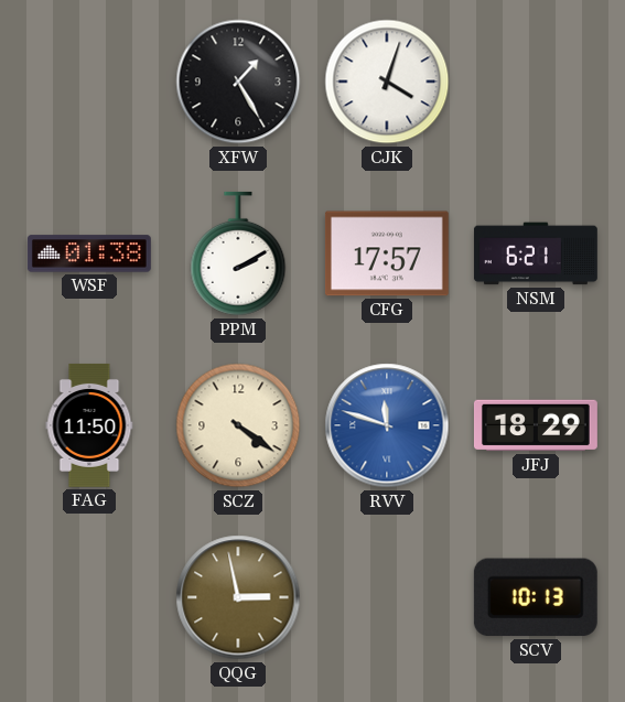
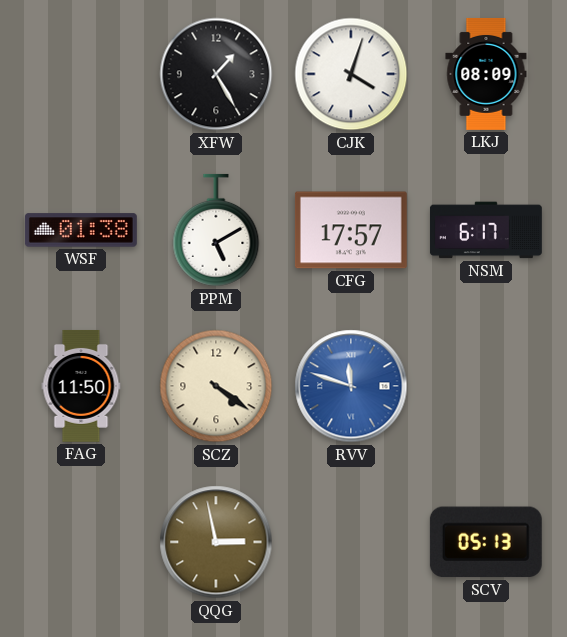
LKJ: none -> 08:09 (486, 74)
PPM: 2:10 -> 5:10 (216, 230)
NSM: 6:21 -> 6:17 (486, 230)
JFJ: 18:29 -> none (536, 425)
SCV: 10:13 -> 05:13 (486, 542)
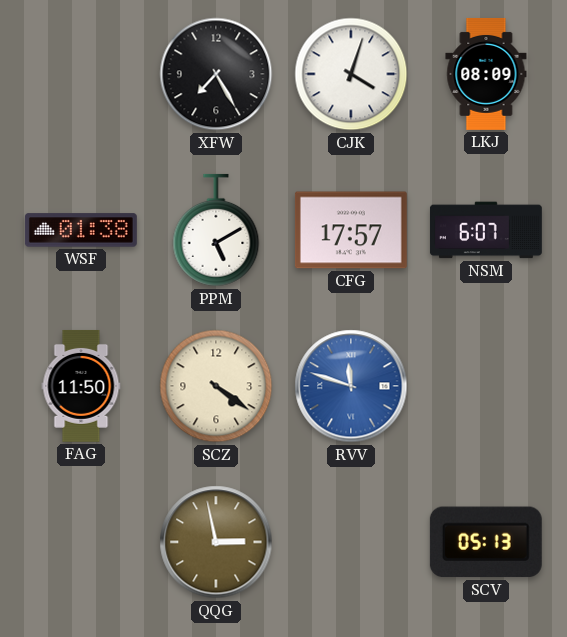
XFW: 1:25 -> 7:25 (216, 74)
NSM: 6:17 -> 6:07 (486, 230)
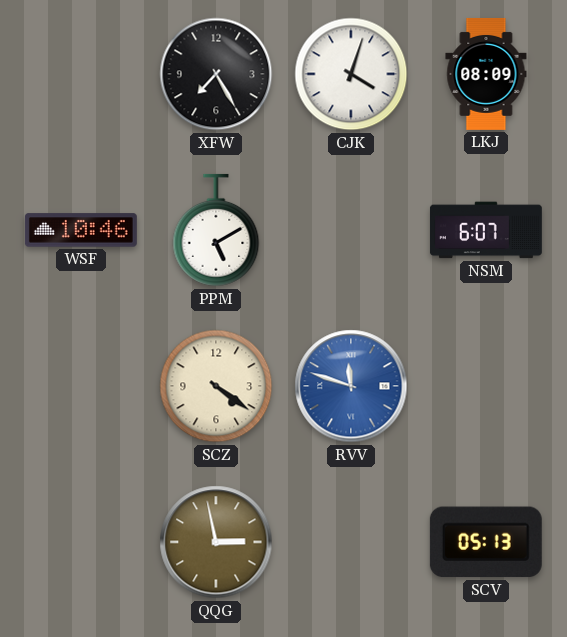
WSF: 01:38 -> 10:46 (81, 230)
CFG: 17:57 -> none (351, 230)
FAG: 11:50 -> none (81, 386)
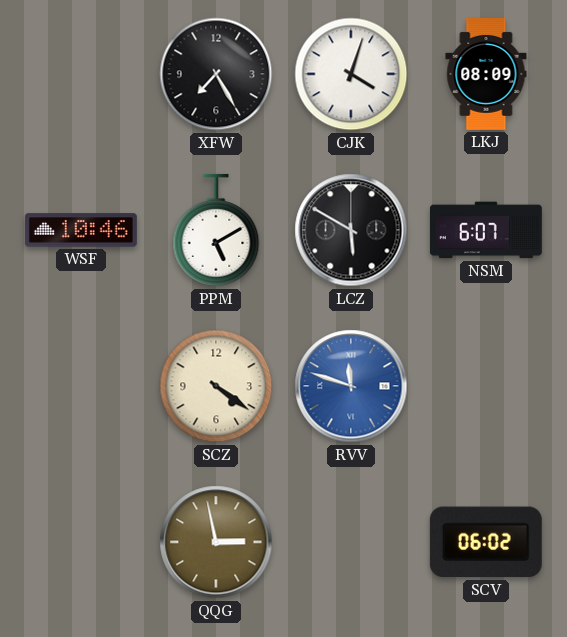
LCZ: none -> 5:50 (351, 230)
SCV: 05:13 -> 06:02 (486, 542)
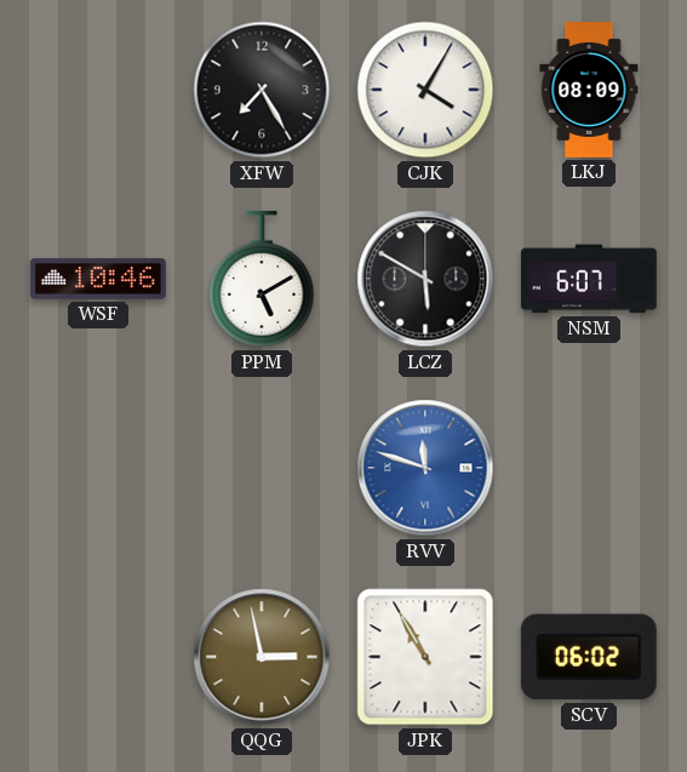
CJK: 4:03 -> 4:05 (425, 90)
SCZ: 4:21 -> none (216, 386)
JPK: none -> 10:55 (425, 657)
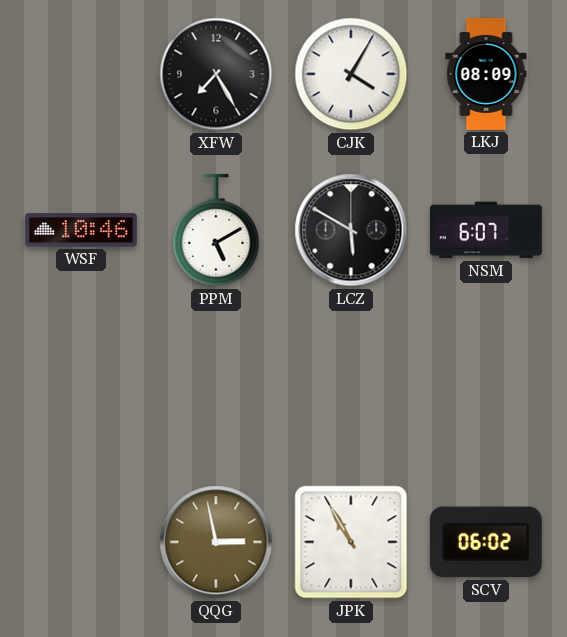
RVV: 11:48 -> none (425, 468)
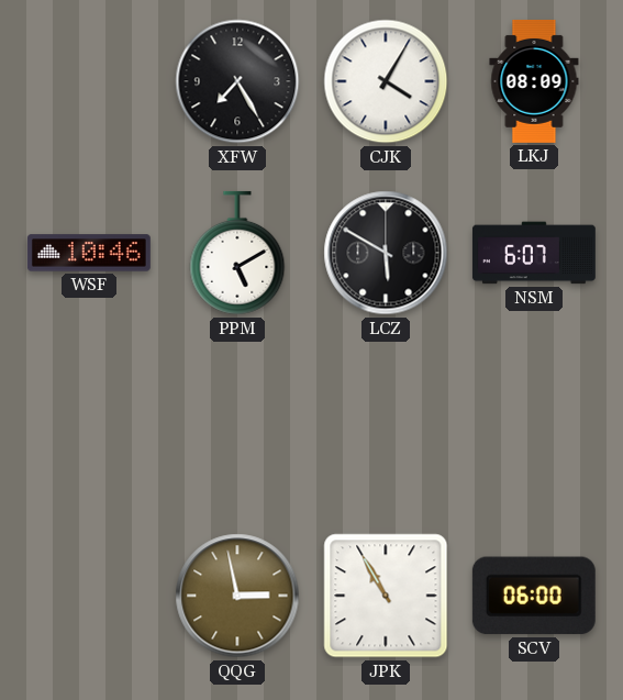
SCV: 06:02 -> 06:00 (534, 596)
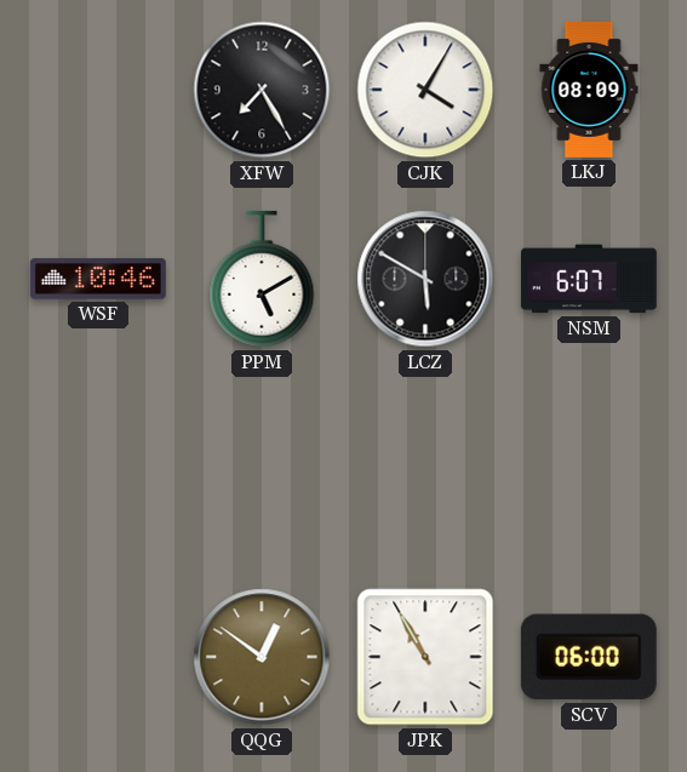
QQG: 2:58 -> 12:51 (262, 657)
